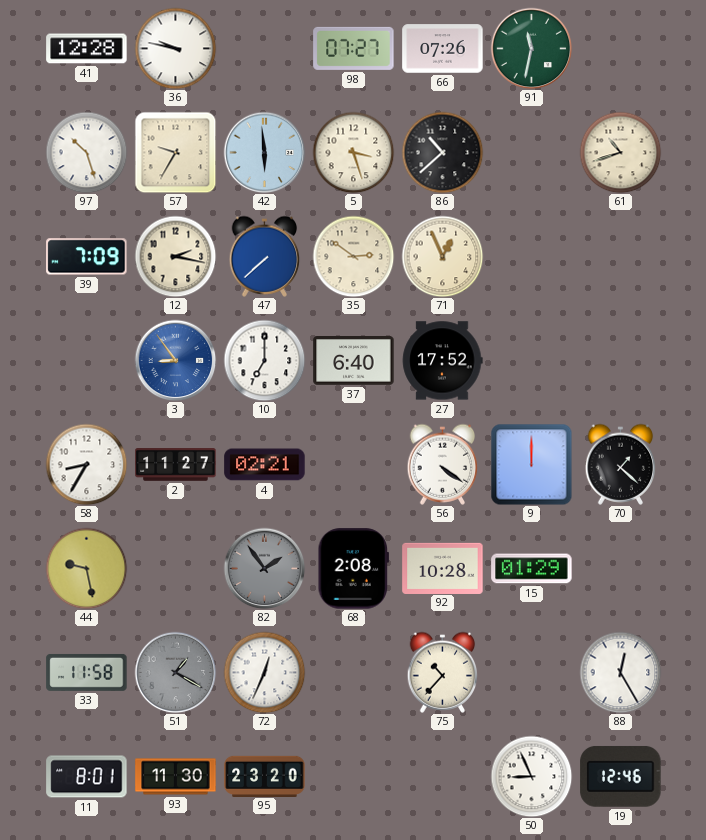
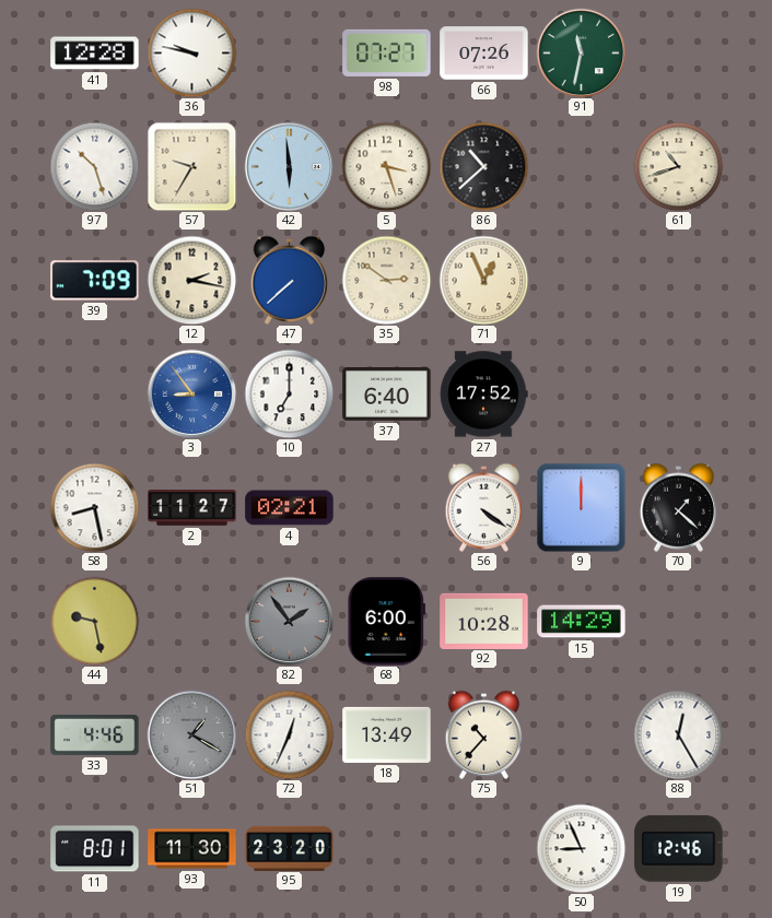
58: 8:35 -> 8:28 (94, 507)
68: 2:08 -> 6:00 (386, 622)
15: 01:29 -> 14:29 (582, 622)
33: 11:58 -> 4:46 (95, 734)
18: none -> 13:49 (387, 734)
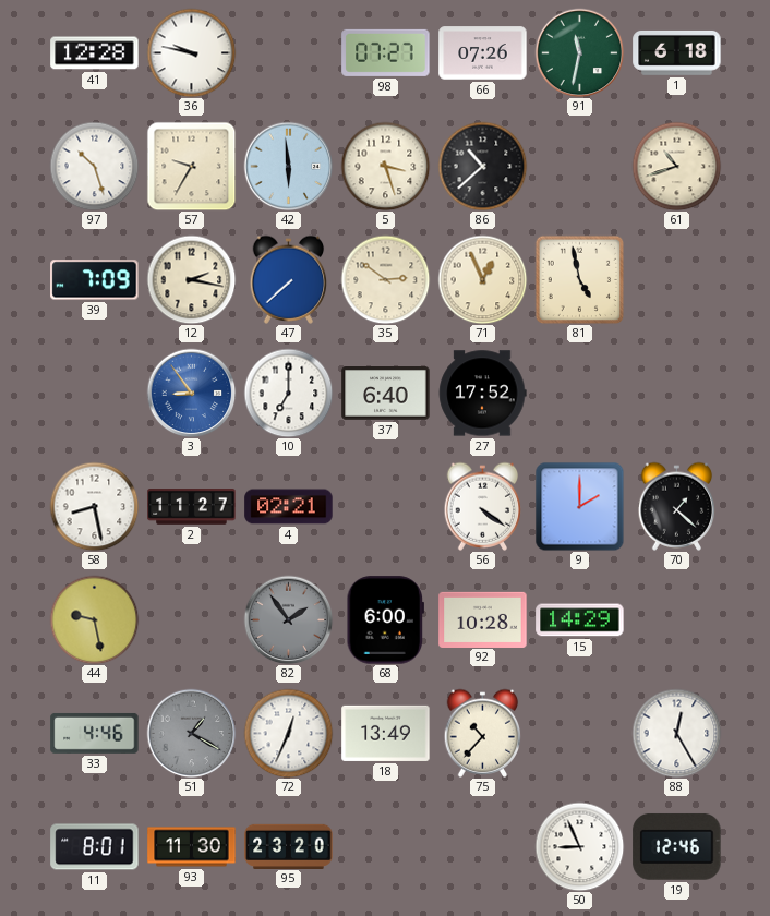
1: none -> 6:18 (677, 52)
81: none -> 4:58 (579, 279)
9: 12:00 -> 2:00 (579, 506)
